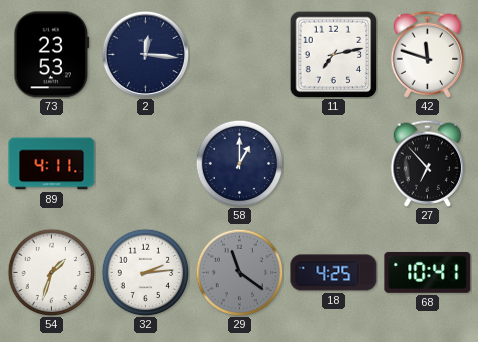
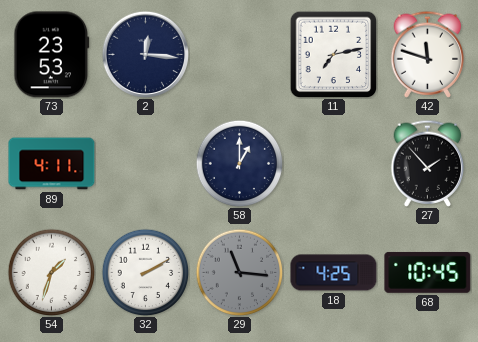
27: 6:53 -> 1:53 (428, 163)
32: 2:14 -> 2:10 (145, 272)
29: 11:21 -> 11:16 (239, 272)
68: 10:41 -> 10:45 (428, 272)
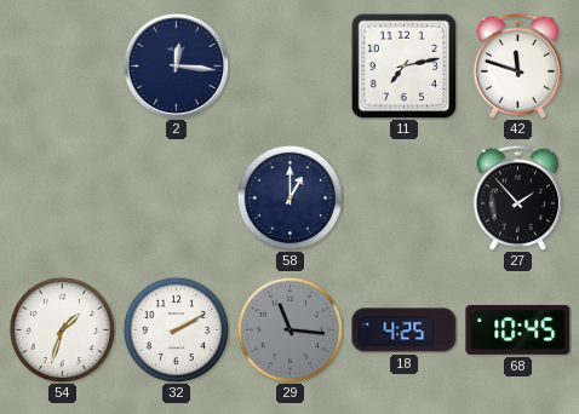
73: 23:53 -> none (52, 55)
89: 4:11 -> none (52, 164)
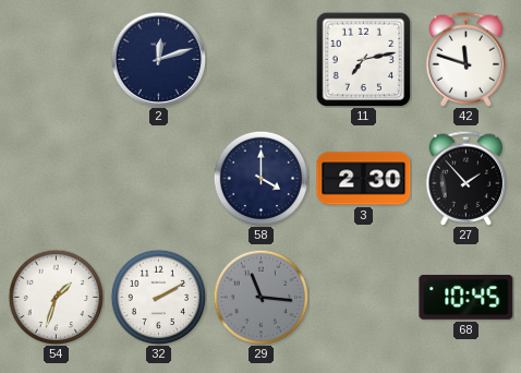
2: 12:16 -> 12:12 (158, 59)
58: 1:00 -> 4:00 (260, 178)
3: none -> 2:30 (364, 179)
18: 4:25 -> none (405, 330)
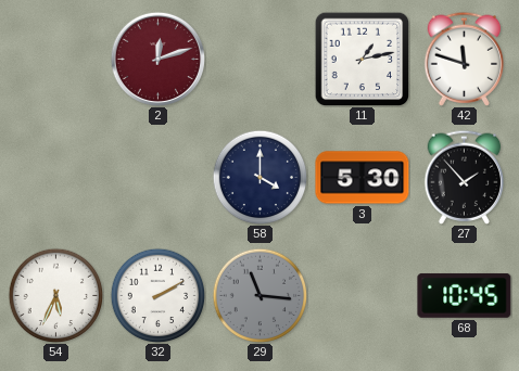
2 dial: navy -> burgundy (157, 59)
11: 7:13 -> 1:13 (362, 59)
3: 2:30 -> 5:30 (363, 178)
54: 1:33 -> 5:34 (55, 295)
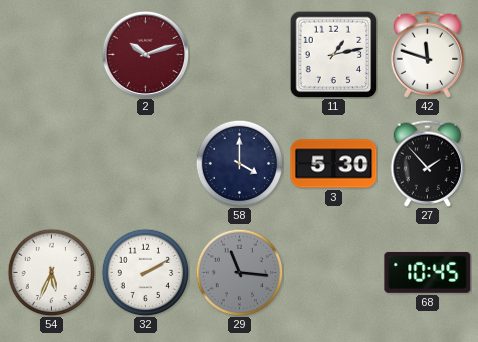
2: 12:12 -> 10:12 (145, 54)
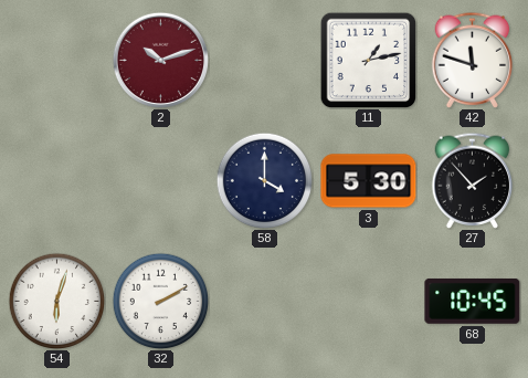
54: 5:34 -> 6:03 (56, 301)
29: 11:16 -> none (239, 272)
